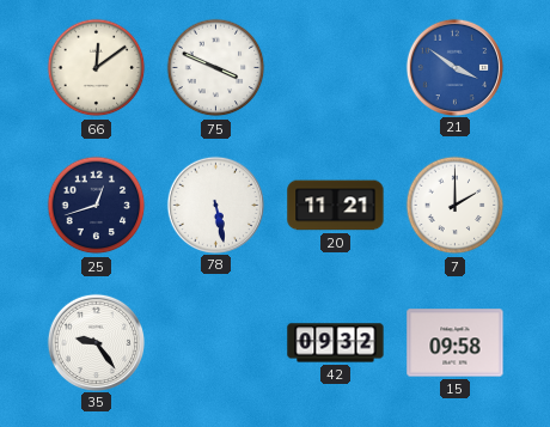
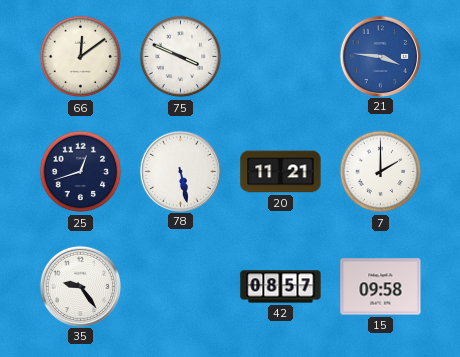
21: 3:51 -> 3:46 (380, 56)
42: 09:32 -> 08:57 (281, 287)
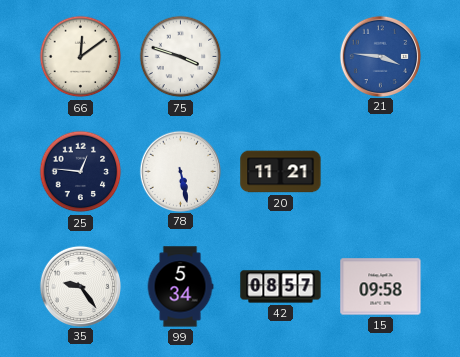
75: 3:49 -> 3:48 (181, 57)
25: 12:42 -> 12:46 (81, 172)
7: 2:00 -> none (381, 172)
99: none -> 5:34 (180, 287)
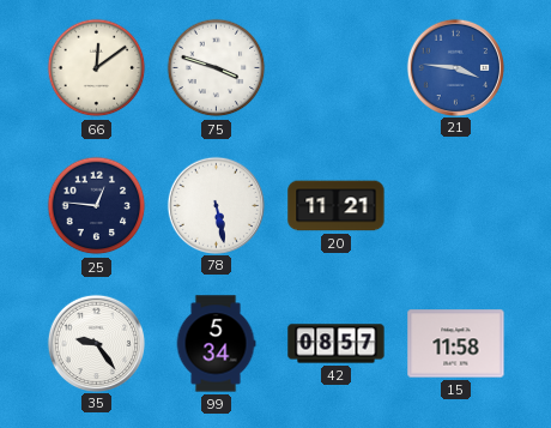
15: 09:58 -> 11:58 (456, 344)
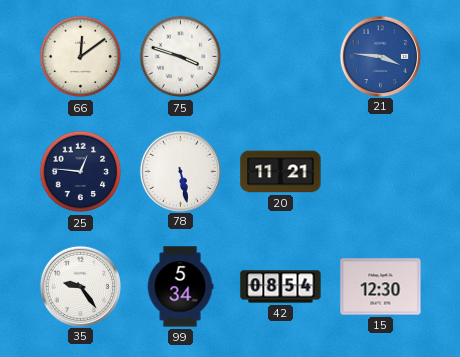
42: 08:57 -> 08:54 (281, 287)
15: 11:58 -> 12:30 (381, 287)
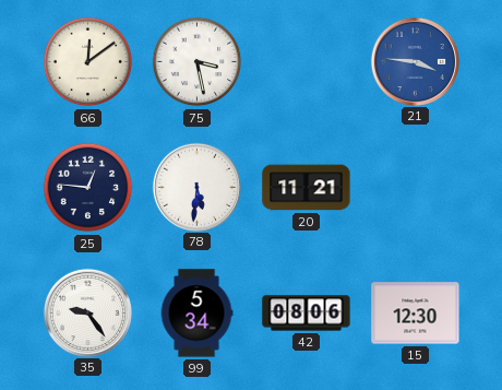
75: 3:48 -> 3:28 (198, 62)
78: 5:28 -> 5:31 (196, 187)
42: 08:54 -> 08:06 (307, 314)
